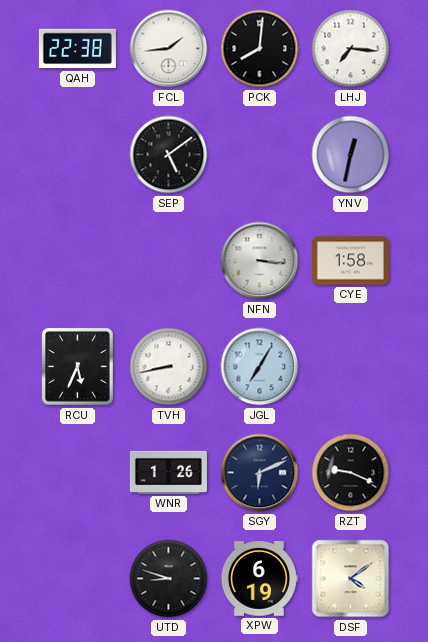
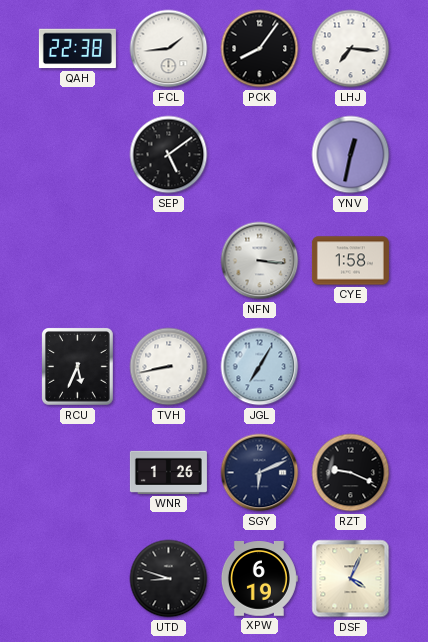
PCK: 8:01 -> 8:06 (260, 49)
DSF: 4:09 -> 4:04 (351, 579)
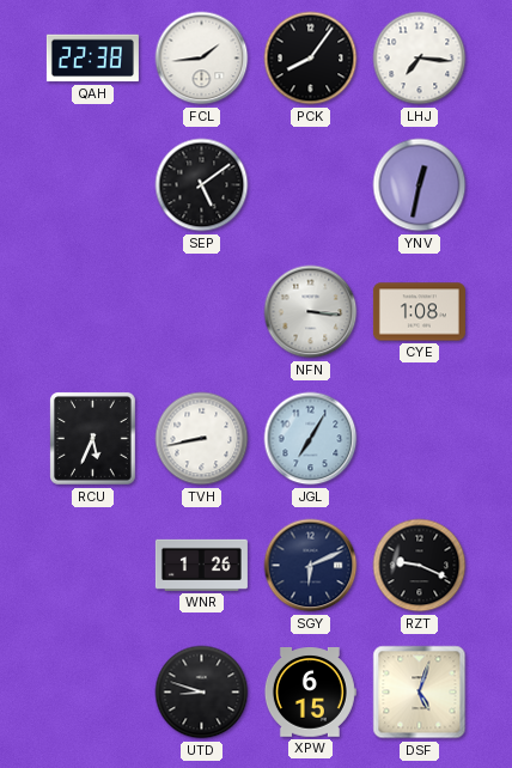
CYE: 1:58 -> 1:08 (419, 312)
XPW: 6:19 -> 6:15 (310, 693)
DSF: 4:04 -> 5:03 (420, 693)
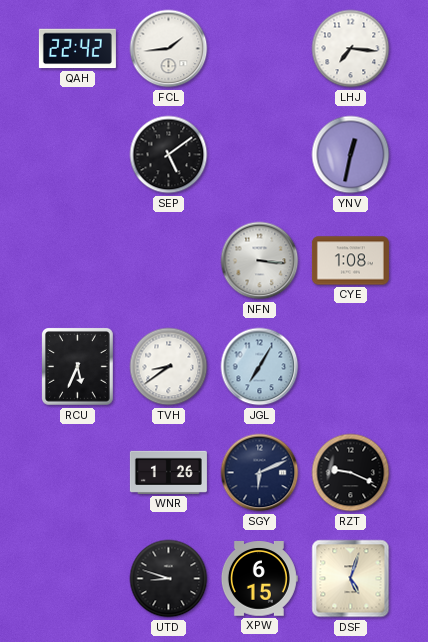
QAH: 22:38 -> 22:42 (77, 49)
PCK: 8:06 -> none (311, 59)
TVH: 8:43 -> 8:39 (169, 367)
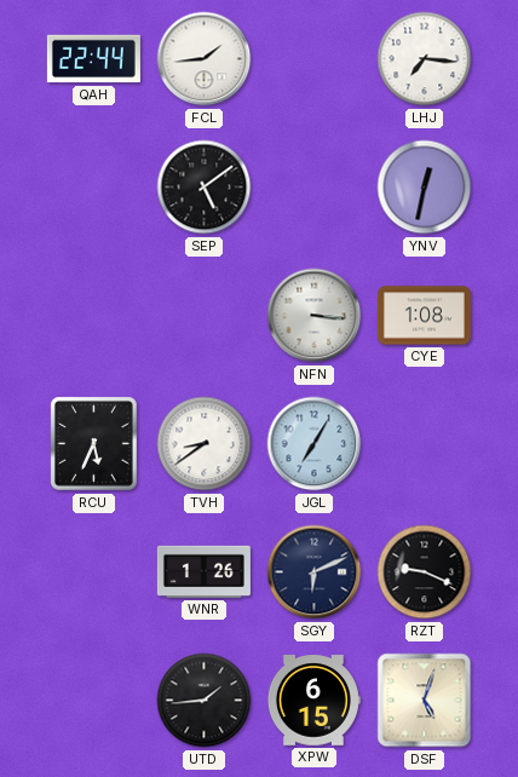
QAH: 22:42 -> 22:44 (93, 59)
UTD: 8:48 -> 1:44 (205, 701)
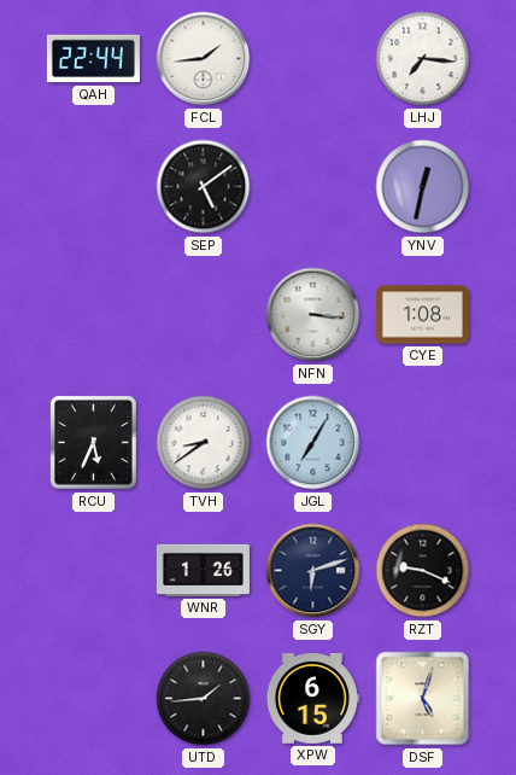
SGY: 6:11 -> 6:12 (313, 571)
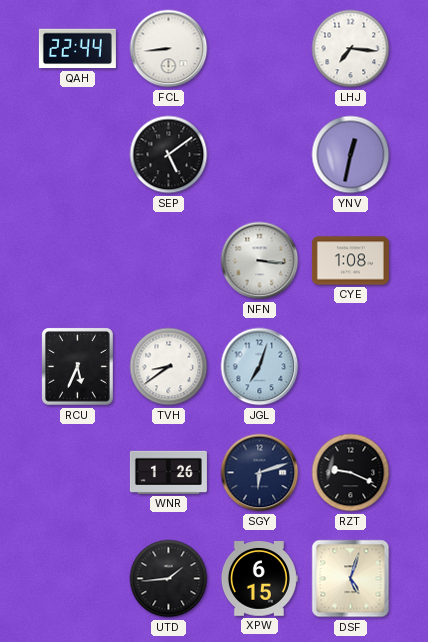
FCL: 1:44 -> 8:44 (169, 49)
JGL: 7:05 -> 7:03 (260, 367)
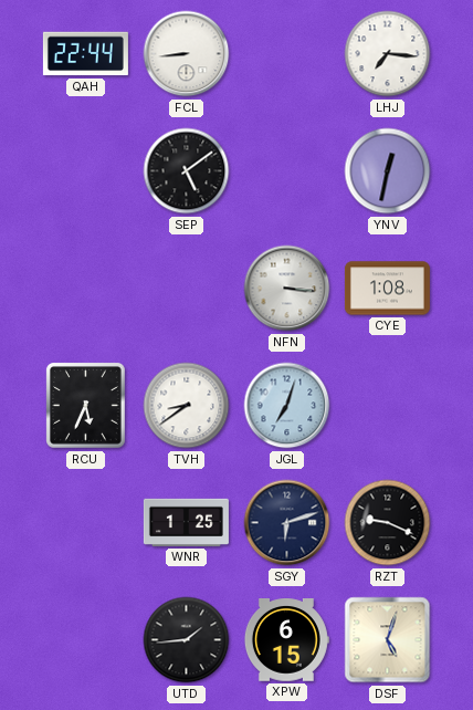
WNR: 1:26 -> 1:25 (186, 522)
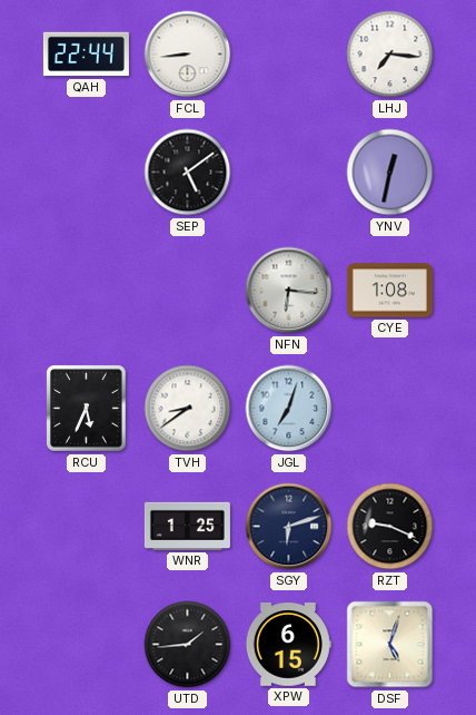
NFN: 3:16 -> 6:16 (289, 291)
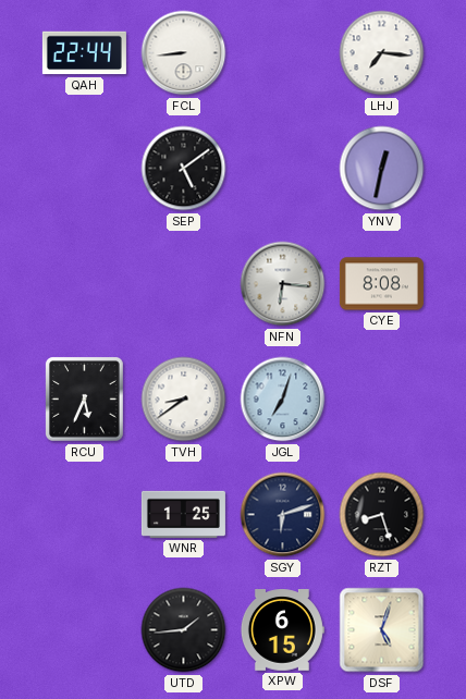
CYE: 1:08 -> 8:08 (381, 284)
RZT: 9:19 -> 8:27 (382, 515)
